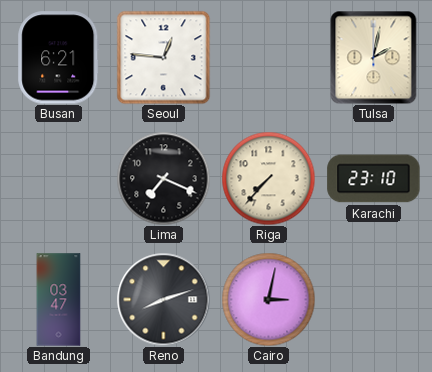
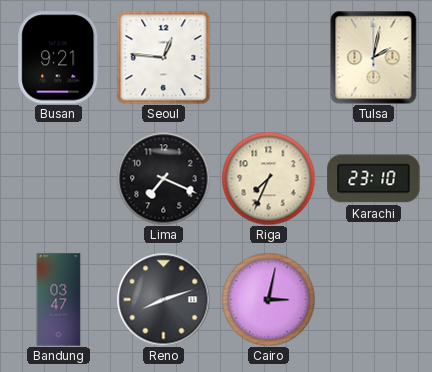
Busan: 6:21 -> 9:21 (59, 58)
Riga: 7:37 -> 7:34 (268, 178)
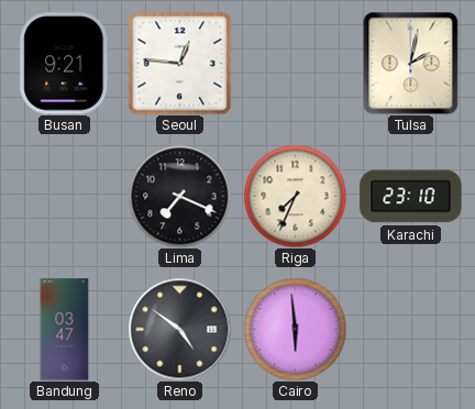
Reno: 8:12 -> 4:51 (179, 329)
Cairo: 3:02 -> 5:59 (295, 329)
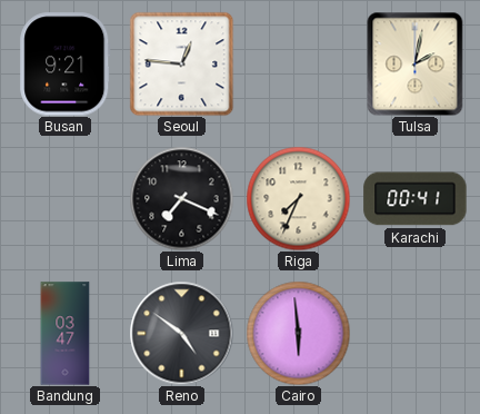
Karachi: 23:10 -> 00:41 (416, 199)
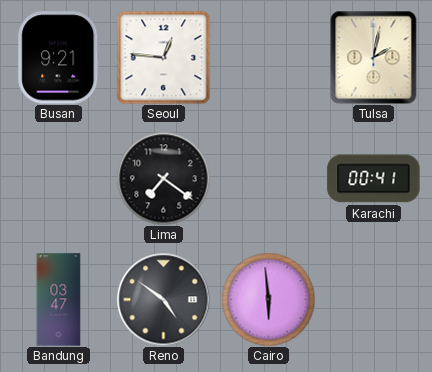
Lima: 7:19 -> 7:21 (163, 178)
Riga: 7:34 -> none (298, 198)
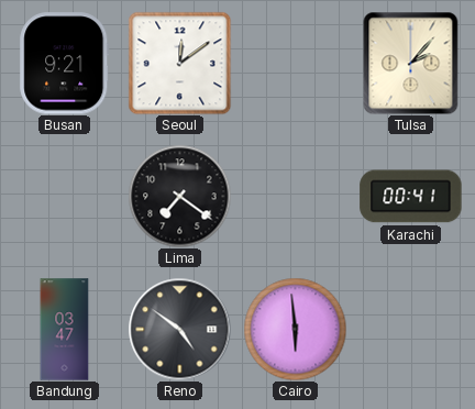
Seoul: 12:46 -> 12:09 (179, 63)
Tulsa: 2:02 -> 2:07 (411, 63)
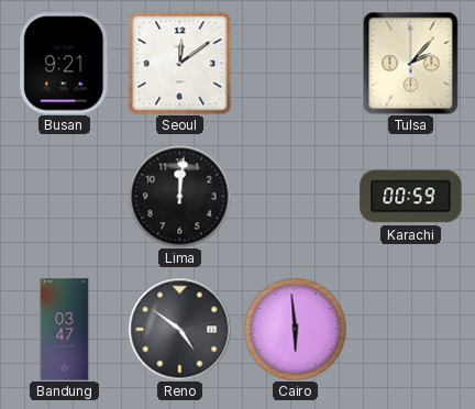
Lima: 7:21 -> 12:01 (179, 196)
Karachi: 00:41 -> 00:59 (411, 197)
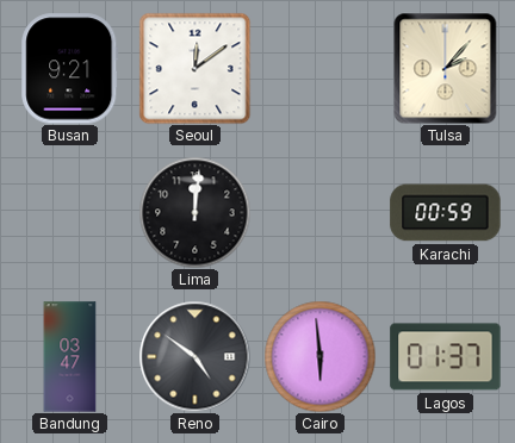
Lagos: none -> 01:37 (446, 357)
